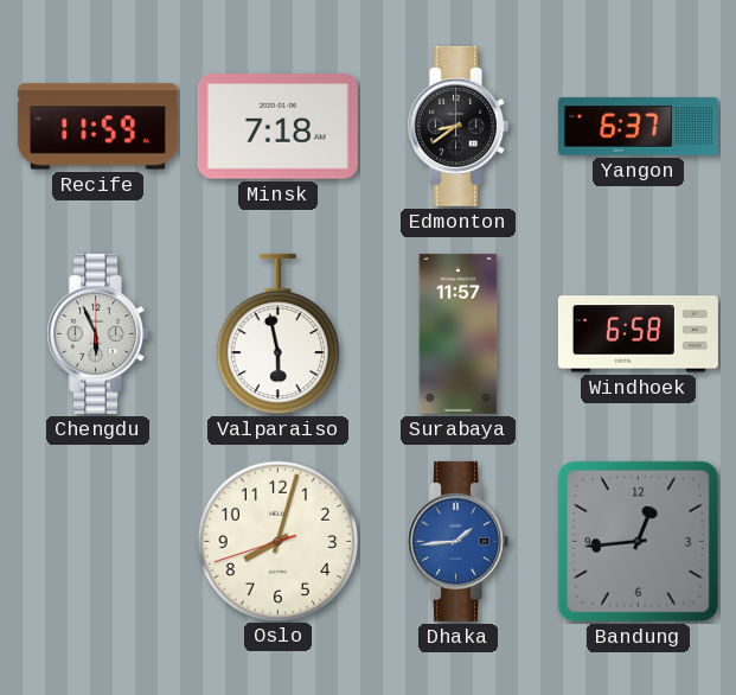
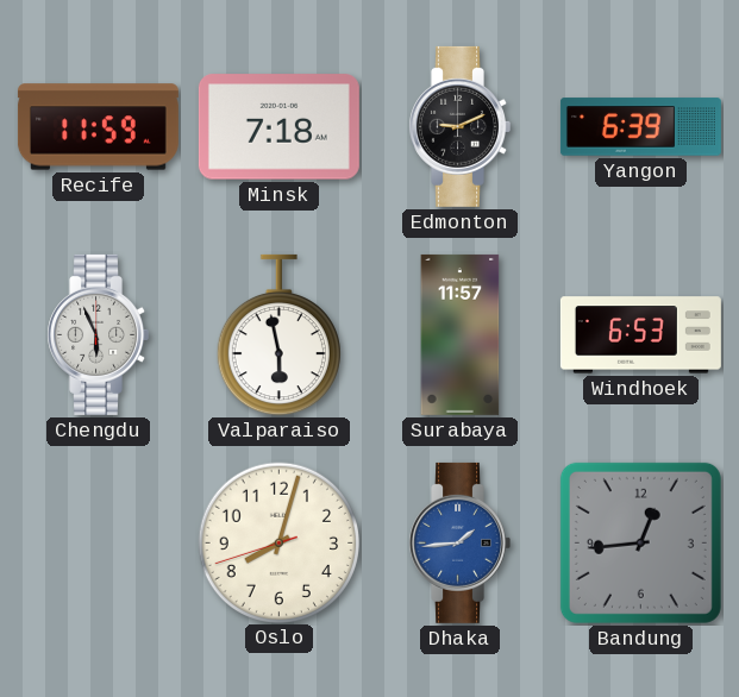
Edmonton: 8:39 -> 9:11 (459, 126)
Yangon: 6:37 -> 6:39 (640, 127)
Windhoek: 6:58 -> 6:53 (640, 335)
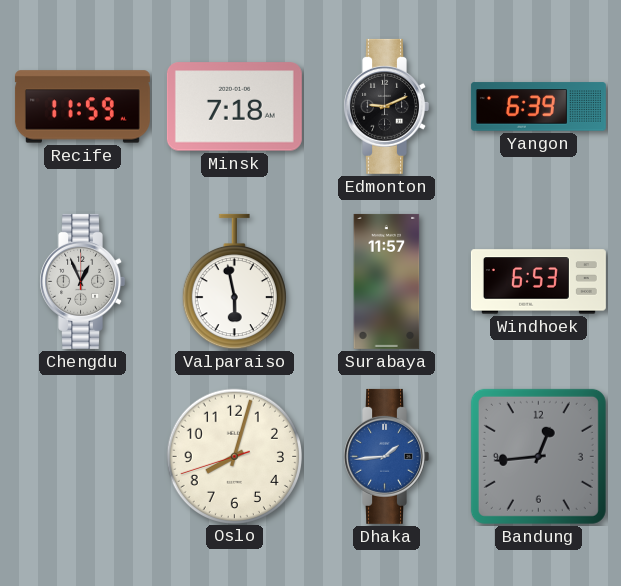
Chengdu: 5:56 -> 12:56 (82, 281)
